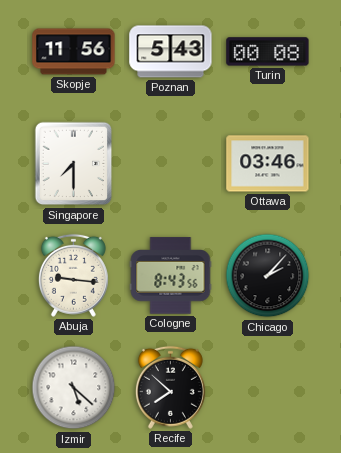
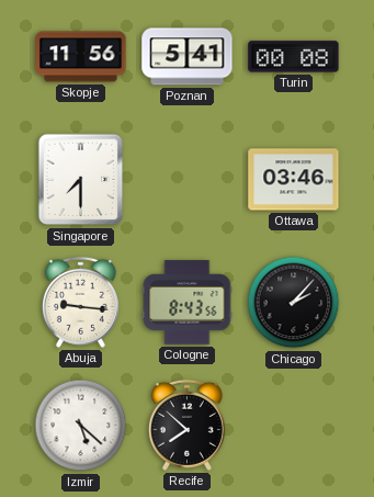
Poznan: 5:43 -> 5:41 (188, 57)
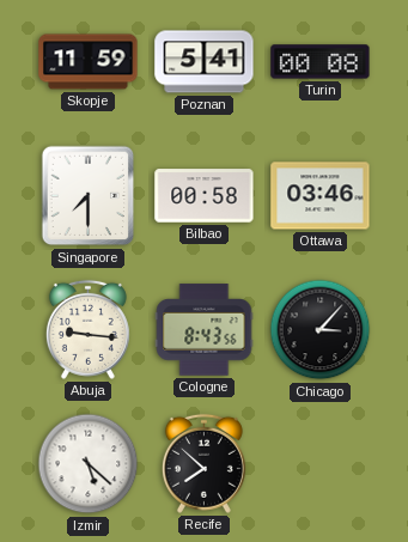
Skopje: 11:56 -> 11:59 (89, 62)
Bilbao: none -> 00:58 (205, 196)
Chicago: 2:07 -> 3:07 (321, 330)
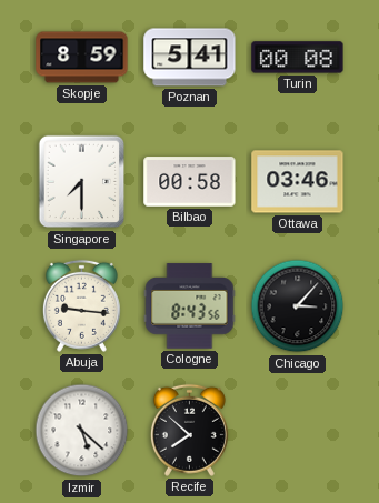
Skopje: 11:59 -> 8:59 (82, 58)
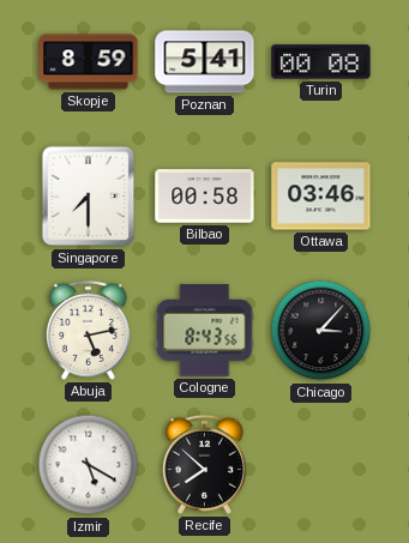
Abuja: 9:16 -> 5:13 (88, 330)
Izmir: 5:22 -> 5:20 (89, 465)
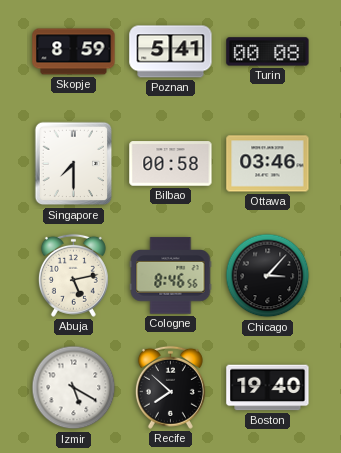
Cologne: 8:43 -> 8:46 (171, 276)
Boston: none -> 19:40 (268, 388)
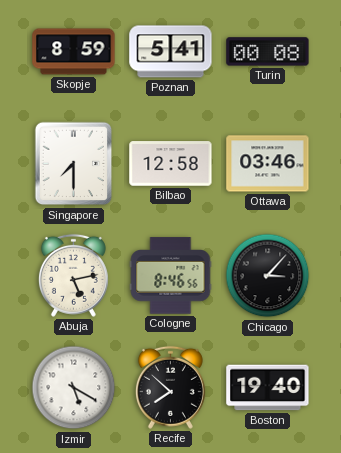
Bilbao: 00:58 -> 12:58 (171, 164)
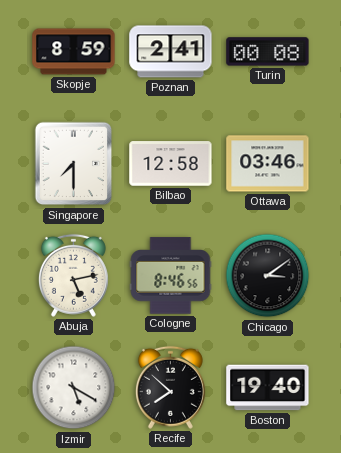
Poznan: 5:41 -> 2:41 (171, 52)
Chicago: 3:07 -> 3:09 (268, 276)
